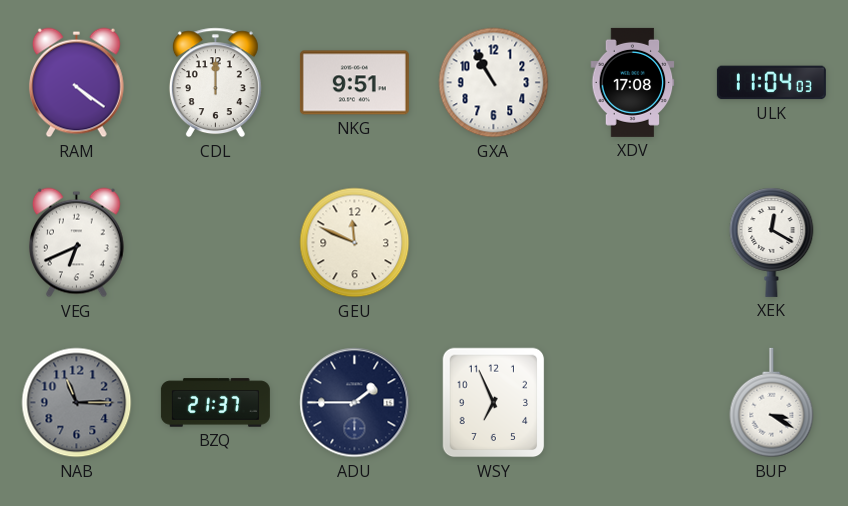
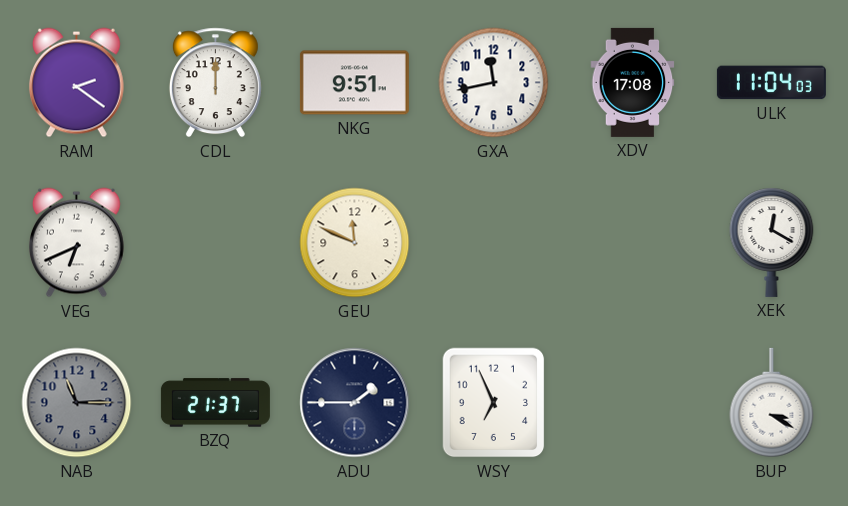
RAM: 4:21 -> 2:21 (76, 83)
GXA: 10:55 -> 11:43 (494, 83)
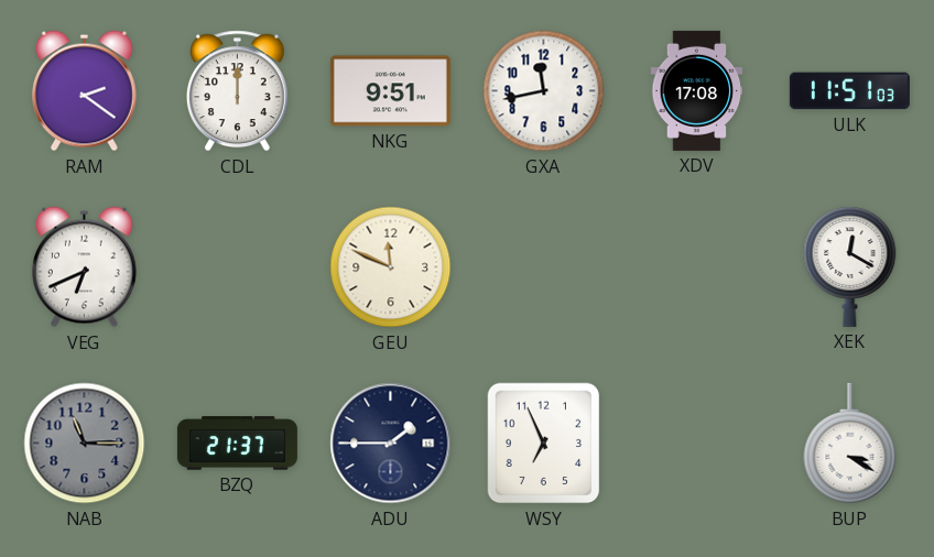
ULK: 11:04 -> 11:51 (849, 91)
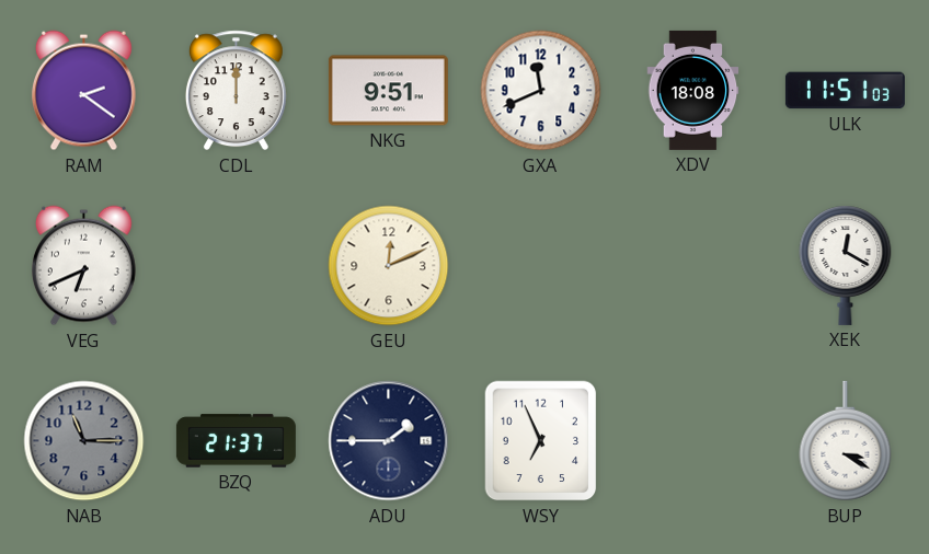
GXA: 11:43 -> 11:41 (541, 91)
XDV: 17:08 -> 18:08 (693, 90)
GEU: 11:49 -> 12:11 (389, 266)
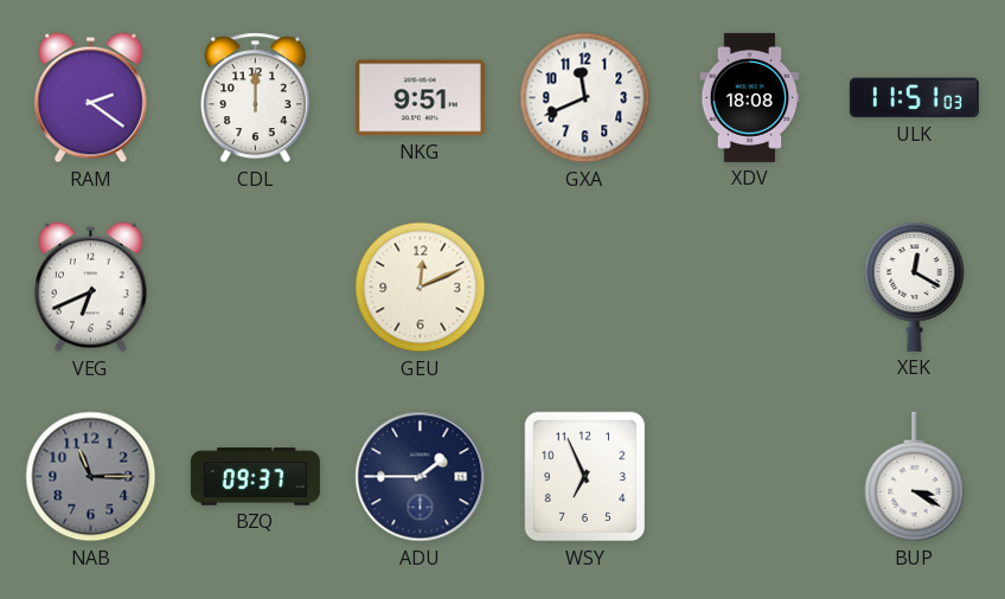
BZQ: 21:37 -> 09:37 (255, 477)
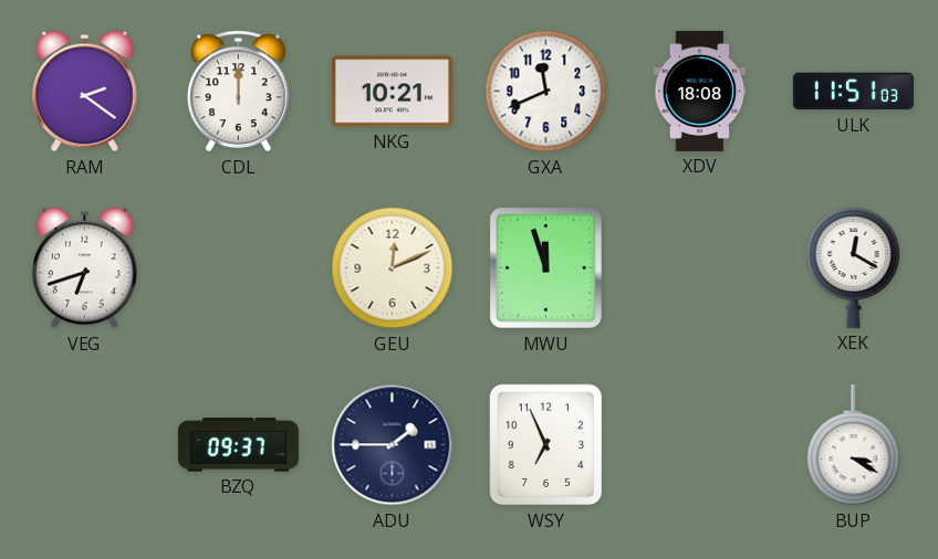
NKG: 9:51 -> 10:21 (392, 92)
VEG: 6:41 -> 6:42 (84, 268)
MWU: none -> 11:57 (545, 267)
NAB: 11:15 -> none (91, 477)
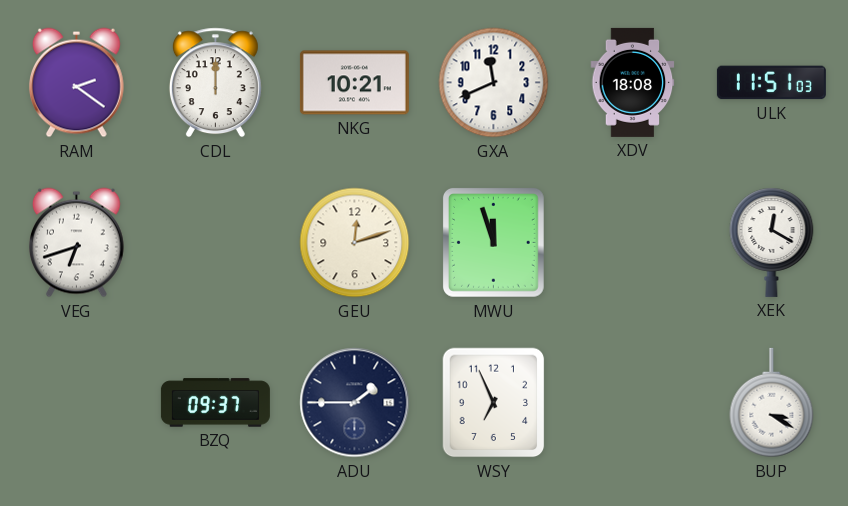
GEU: 12:11 -> 12:12 (355, 243)
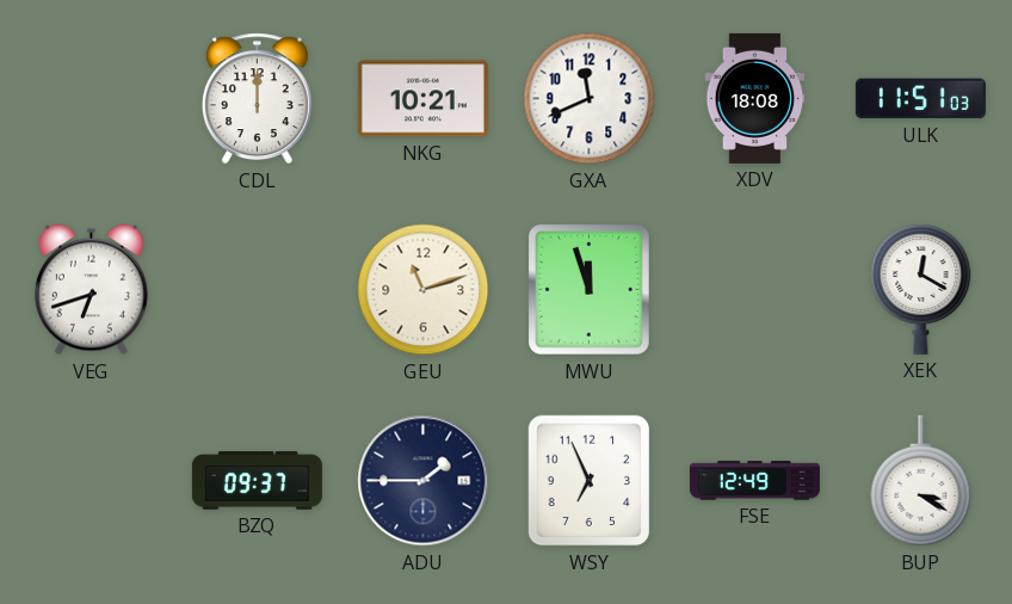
RAM: 2:21 -> none (76, 83)
GEU: 12:12 -> 11:12 (424, 290)
FSE: none -> 12:49 (754, 481)
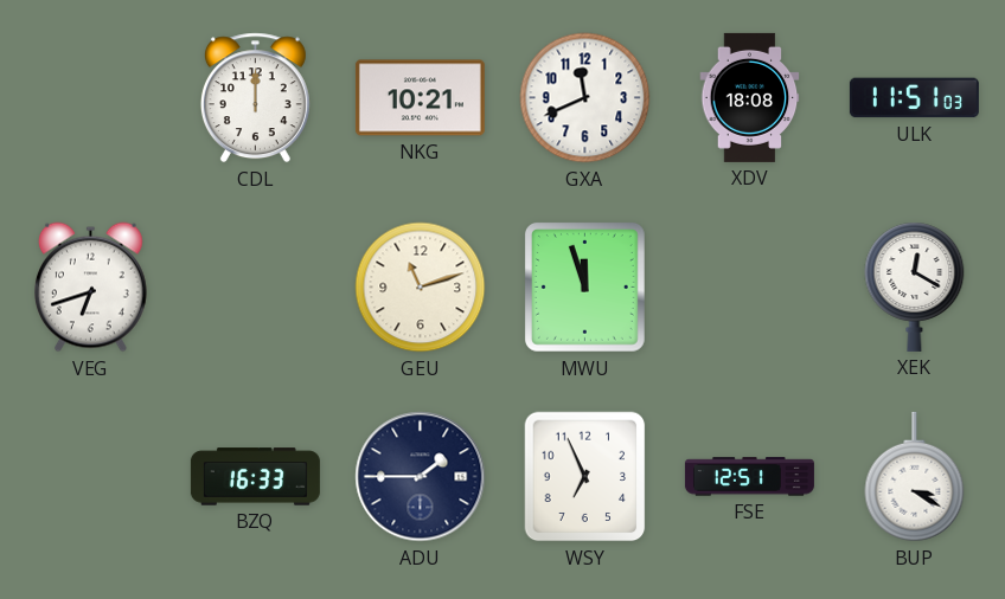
BZQ: 09:37 -> 16:33 (255, 477)
FSE: 12:49 -> 12:51 (749, 477)
